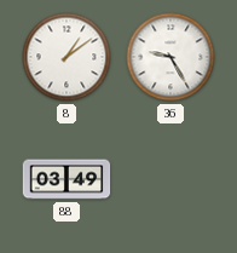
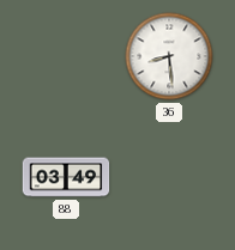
8: 1:09 -> none (67, 57)
36: 9:25 -> 8:29 (169, 56)
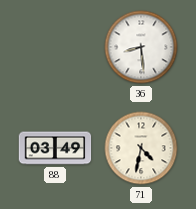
71: none -> 4:32 (141, 148)
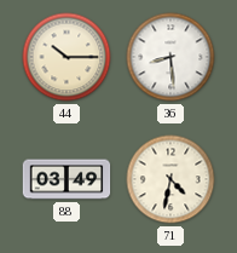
44: none -> 10:15 (67, 57)
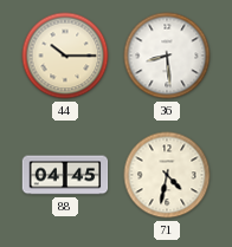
88: 03:49 -> 04:45 (65, 175)
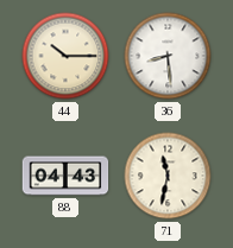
88: 04:45 -> 04:43 (65, 176)
71: 4:32 -> 11:32 (168, 176)
